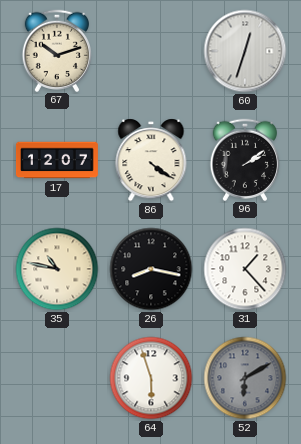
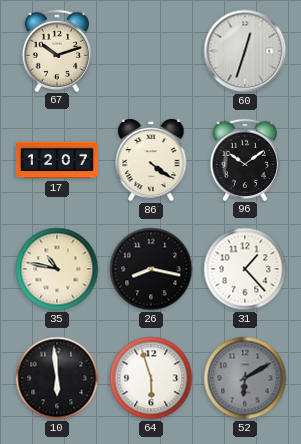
96: 2:09 -> 10:09 (244, 159)
10: none -> 5:59 (57, 378)
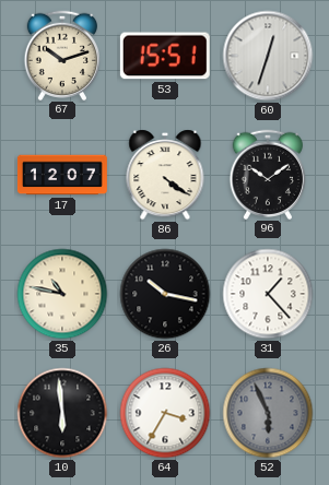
53: none -> 15:51 (165, 56)
26: 8:17 -> 10:17 (165, 294)
64: 5:57 -> 3:35 (165, 413)
52: 6:10 -> 5:56 (268, 413)
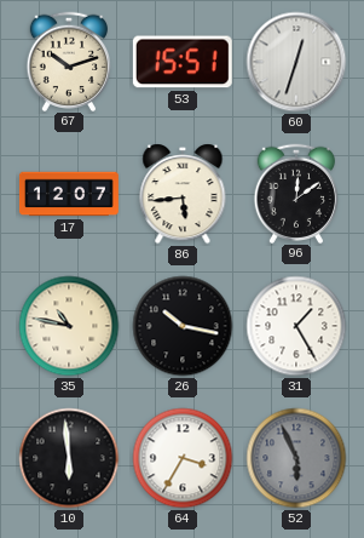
86: 4:21 -> 5:44 (183, 194)
96: 10:09 -> 12:09 (295, 193)
31: 1:23 -> 1:25 (296, 326)
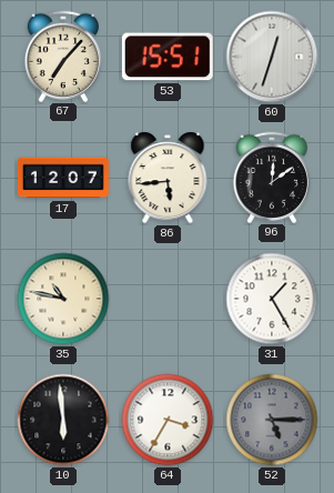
67: 10:12 -> 7:07 (62, 56)
26: 10:17 -> none (183, 326)
52: 5:56 -> 5:15 (272, 420)
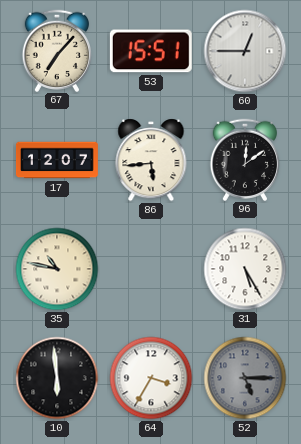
60: 12:33 -> 12:45 (245, 51)
31: 1:25 -> 5:25 (245, 269)
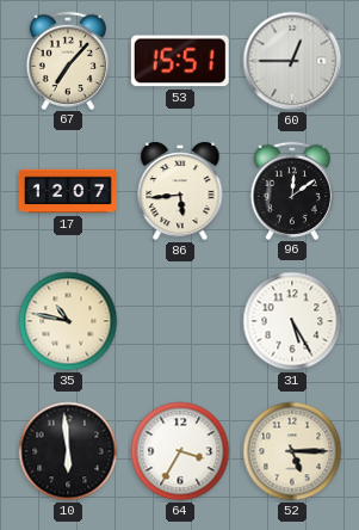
52 dial: grey -> cream (292, 451)
